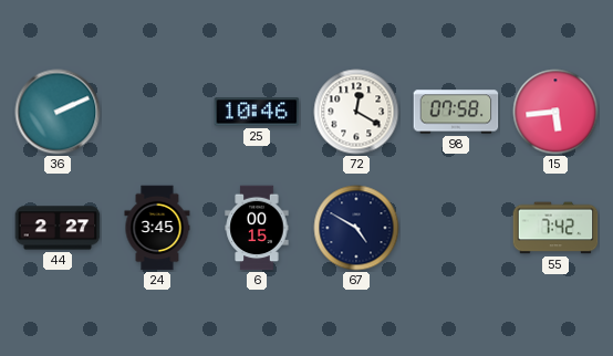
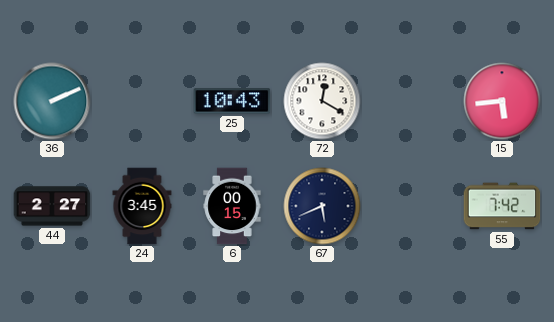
25: 10:46 -> 10:43 (232, 101)
98: 07:58 -> none (456, 112)
67: 4:50 -> 5:41 (322, 206)
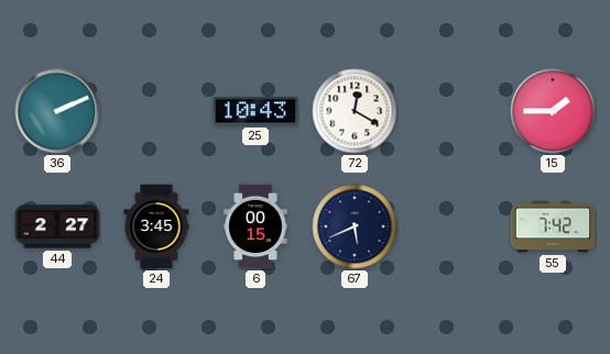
15: 5:44 -> 1:45 (553, 111)
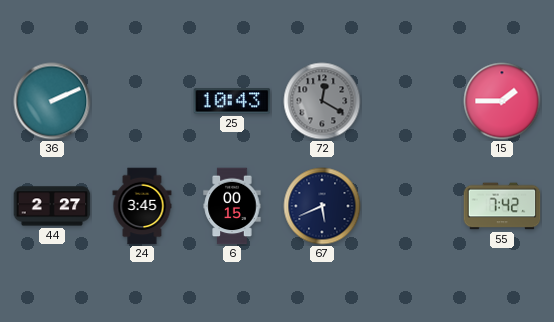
72 dial: white -> grey (322, 101)
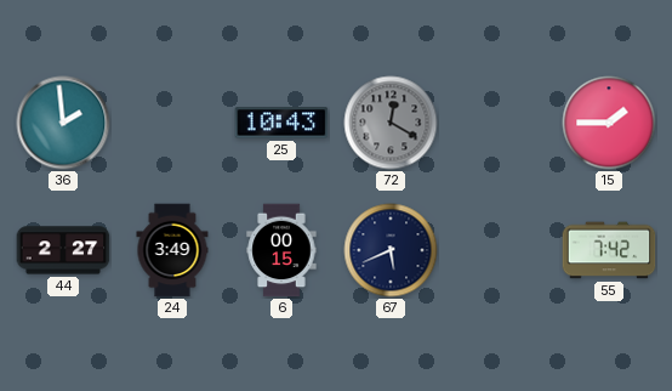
36: 2:11 -> 1:59 (63, 123)
24: 3:45 -> 3:49 (172, 250)
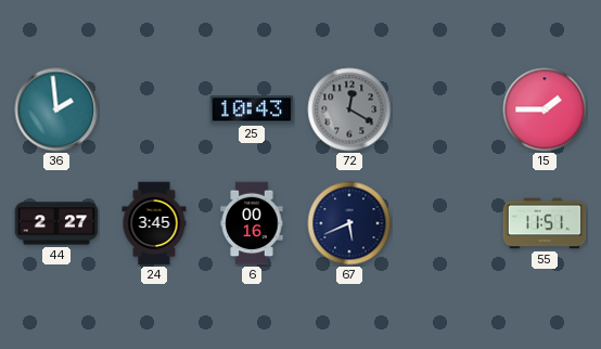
24: 3:49 -> 3:45 (154, 223)
6: 00:15 -> 00:16 (252, 223)
55: 7:42 -> 11:51 (545, 223)
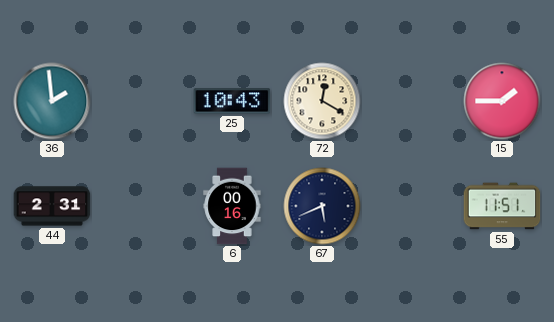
72 dial: grey -> cream (322, 101)
44: 2:27 -> 2:31 (52, 206)
24: 3:45 -> none (154, 223)
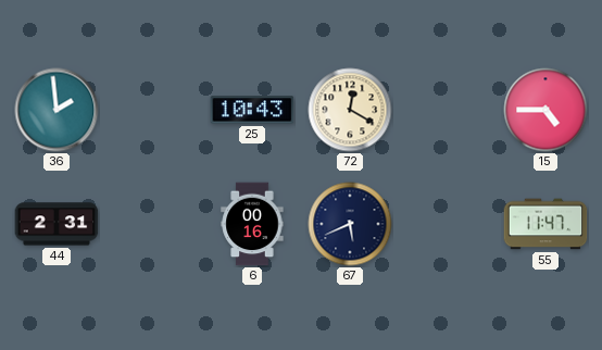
15: 1:45 -> 4:45 (545, 110)
55: 11:51 -> 11:47 (545, 224)
